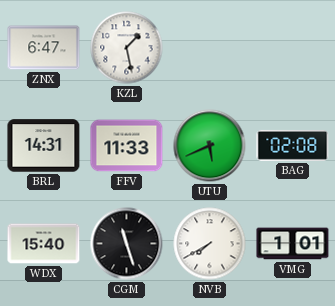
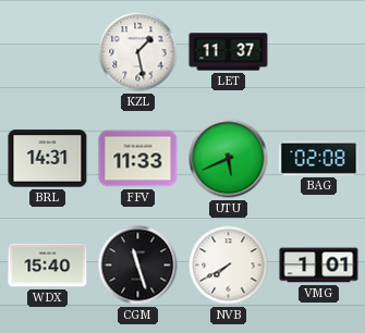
ZNX: 6:47 -> none (44, 48)
LET: none -> 11:37 (229, 52)
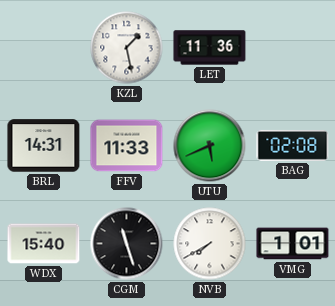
LET: 11:37 -> 11:36 (210, 48)
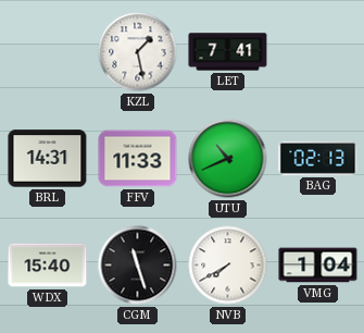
LET: 11:36 -> 7:41 (228, 52)
UTU: 5:41 -> 10:41 (228, 159)
BAG: 02:08 -> 02:13 (318, 158)
VMG: 1:01 -> 1:04 (318, 266)
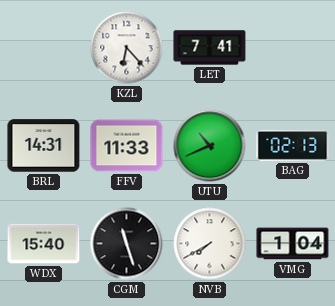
KZL: 1:28 -> 6:23 (127, 48)
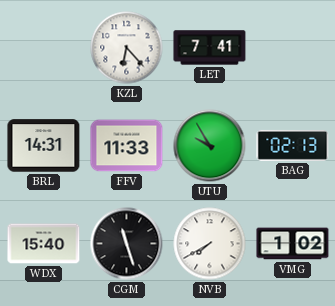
UTU: 10:41 -> 9:55 (210, 146)
VMG: 1:04 -> 1:02 (293, 244)
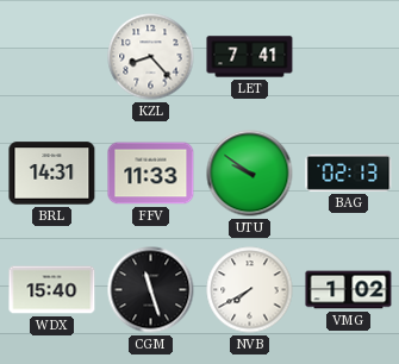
KZL: 6:23 -> 8:23 (151, 57)
UTU: 9:55 -> 9:51 (250, 174)
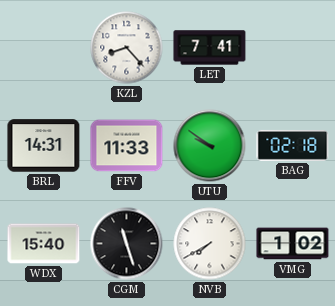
BAG: 02:13 -> 02:18 (293, 145)
